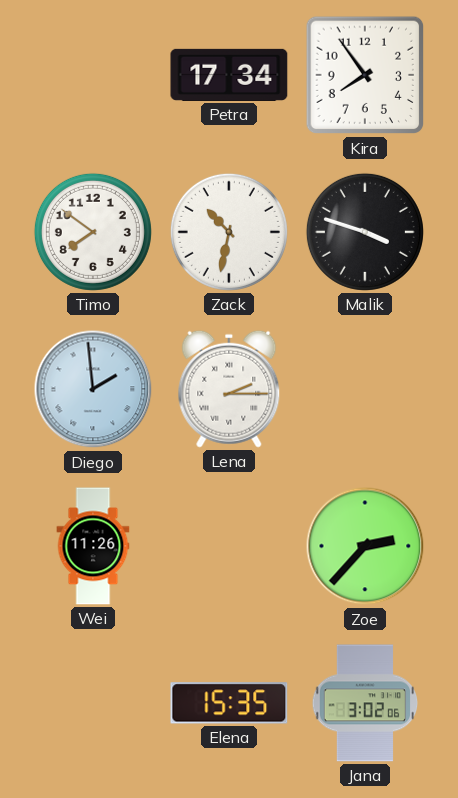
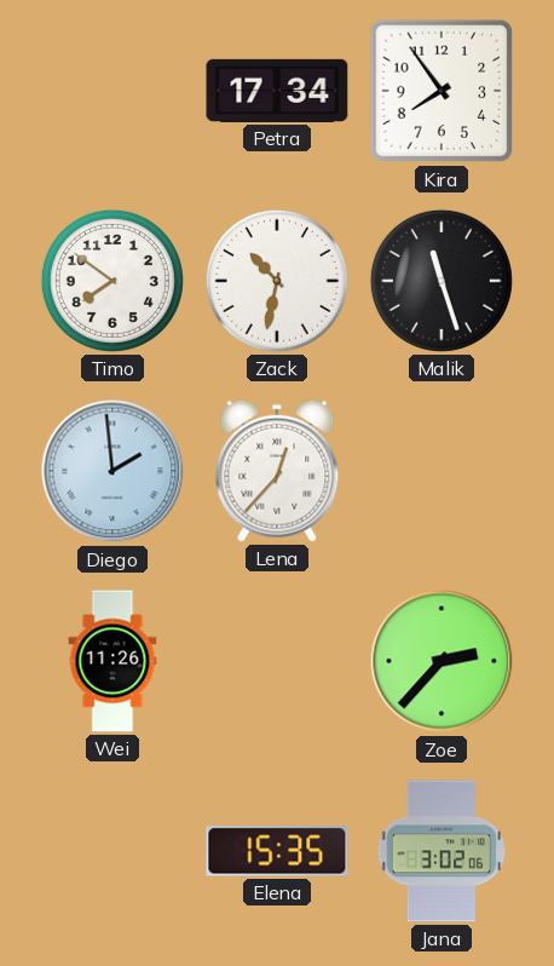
Malik: 3:48 -> 11:27 (442, 281)
Lena: 2:15 -> 12:37 (277, 471)
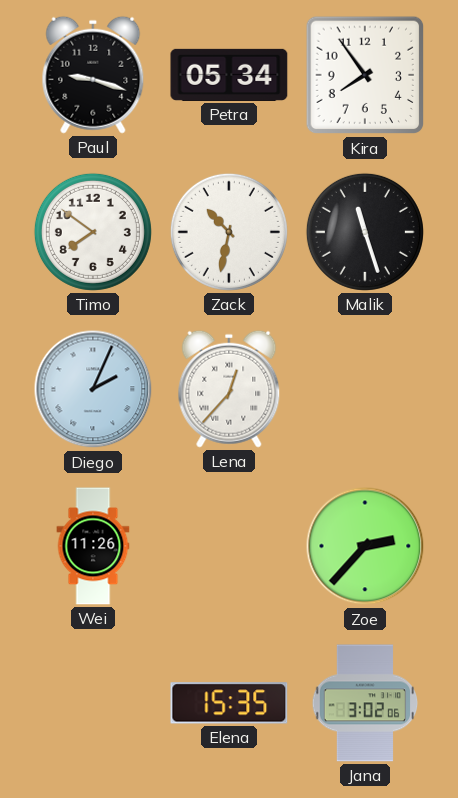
Paul: none -> 9:18 (93, 75)
Petra: 17:34 -> 05:34 (229, 75)
Diego: 1:59 -> 2:04 (93, 389)
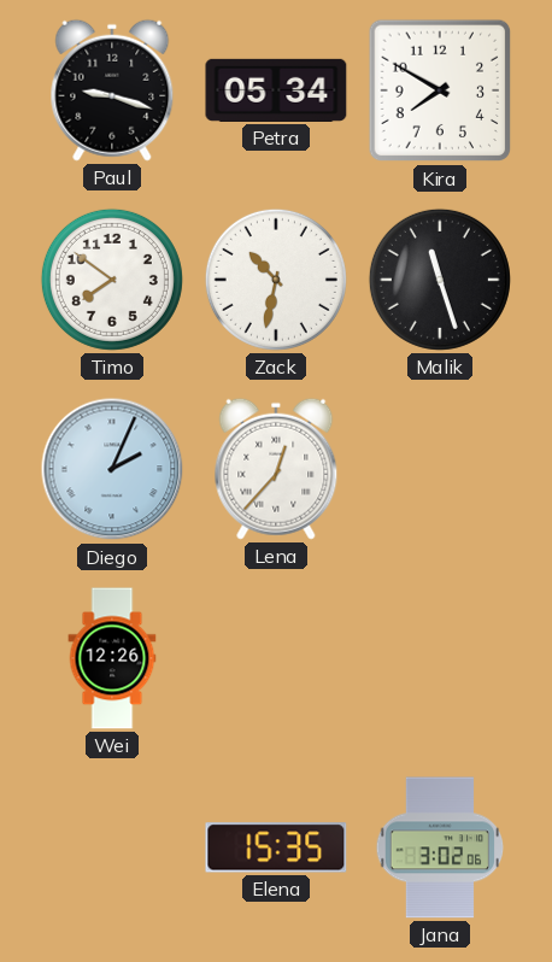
Kira: 7:54 -> 7:50 (440, 90)
Wei: 11:26 -> 12:26 (112, 658)
Zoe: 2:37 -> none (365, 546)
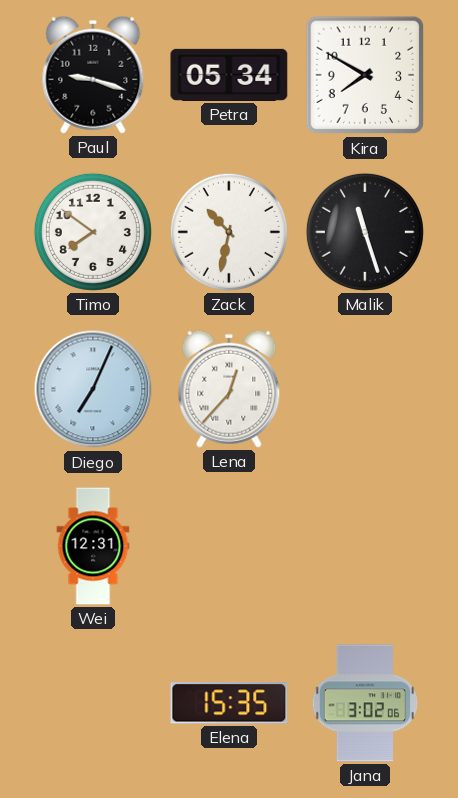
Diego: 2:04 -> 7:04 (93, 389)
Wei: 12:26 -> 12:31 (93, 546)
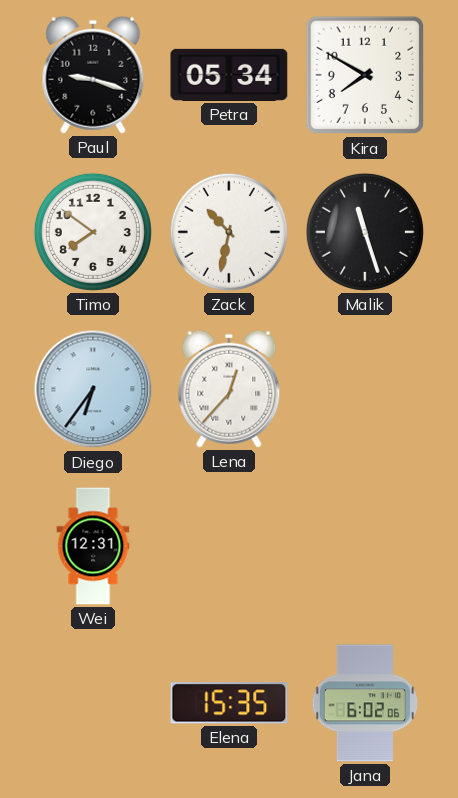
Diego: 7:04 -> 6:36 (93, 389)
Jana: 3:02 -> 6:02 (365, 703)
